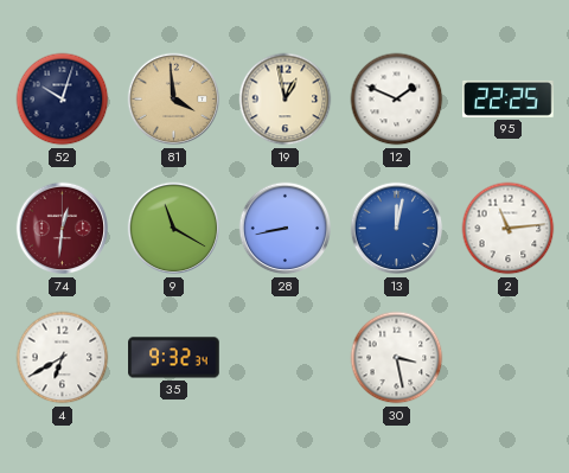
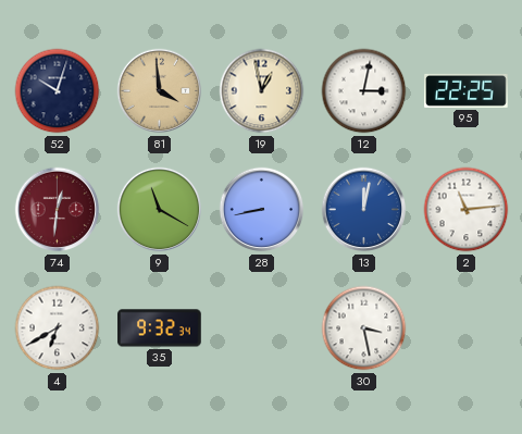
12: 1:49 -> 3:02 (364, 91)
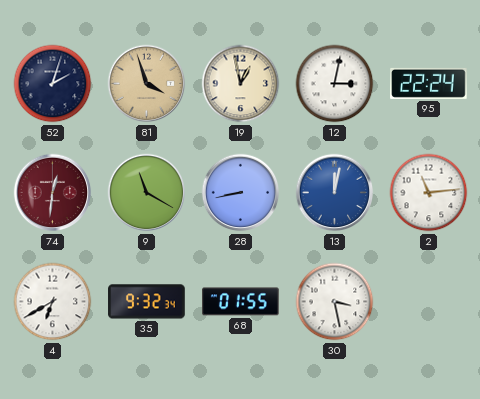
52: 10:03 -> 2:03 (53, 84)
81: 3:59 -> 3:57 (147, 84)
95: 22:25 -> 22:24 (429, 83)
68: none -> 01:55 (241, 302)
